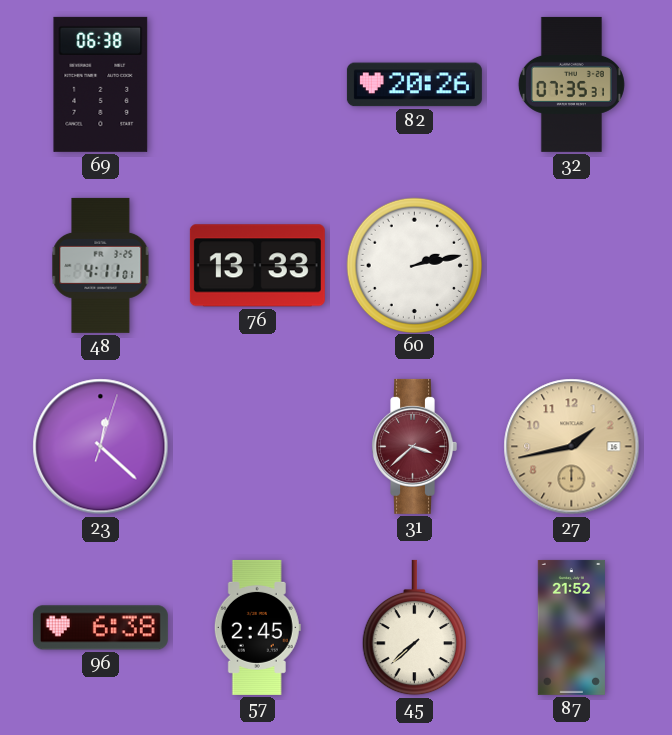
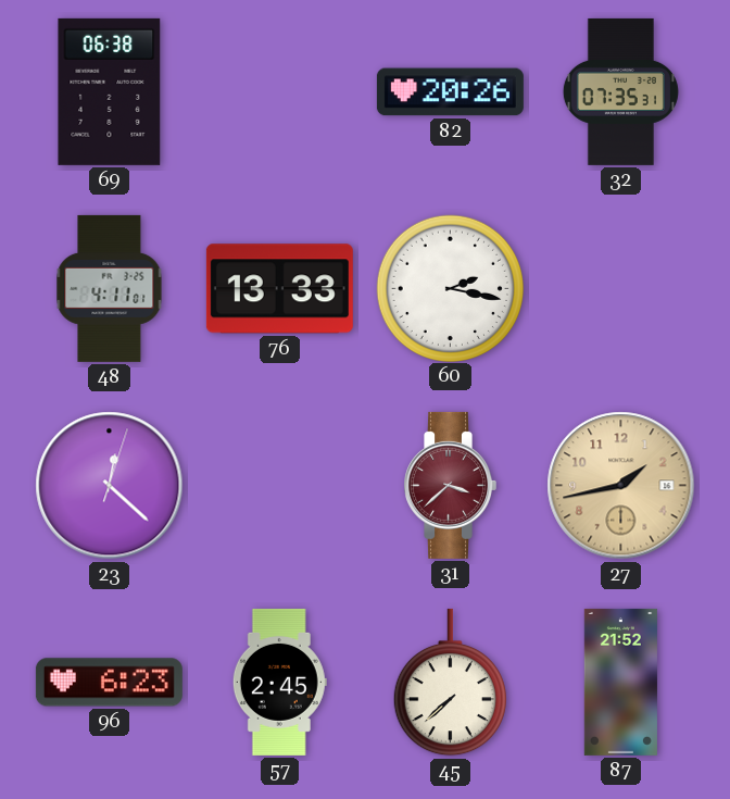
60: 2:13 -> 2:17 (450, 288)
96: 6:38 -> 6:23 (109, 683)
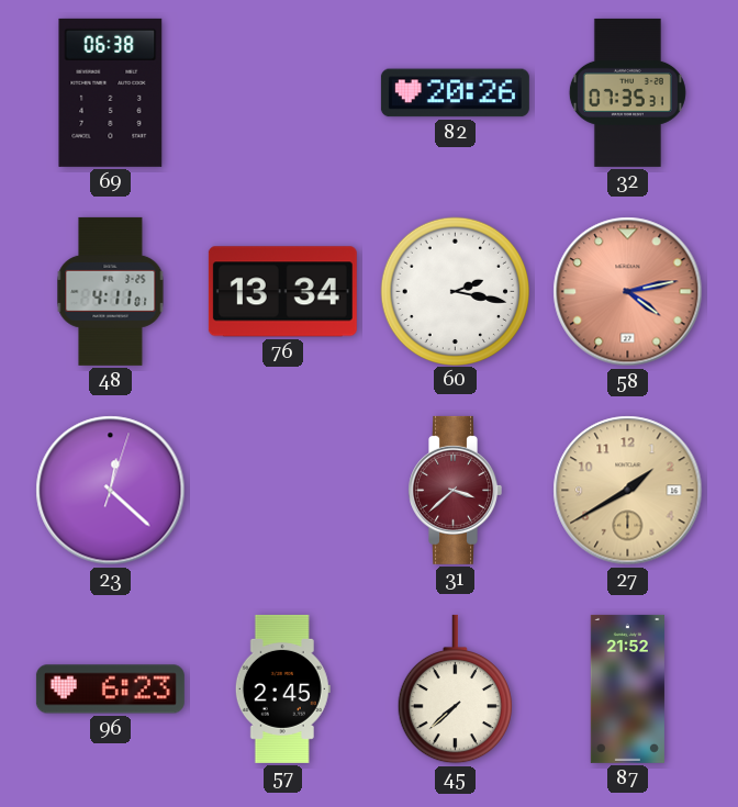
76: 13:33 -> 13:34 (282, 292)
58: none -> 4:13 (628, 292)
27: 1:43 -> 1:40 (628, 491)
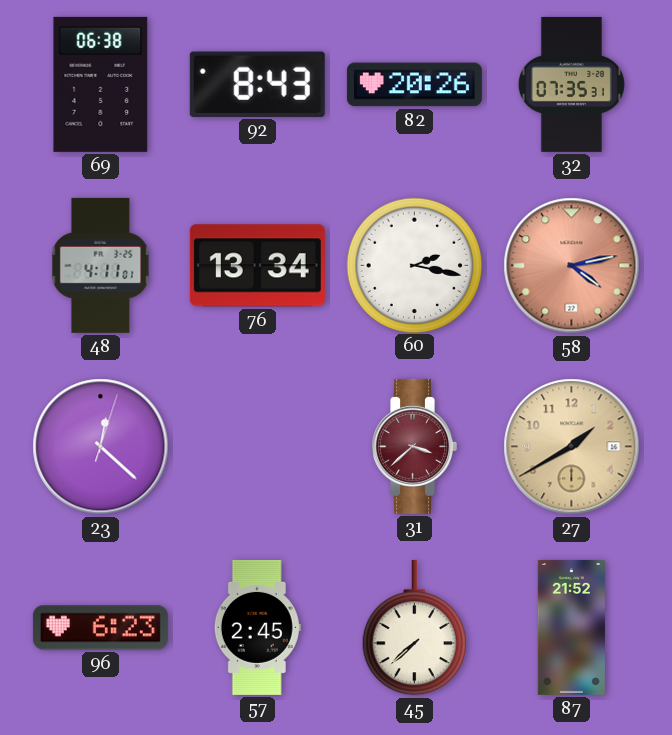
92: none -> 8:43 (257, 84)
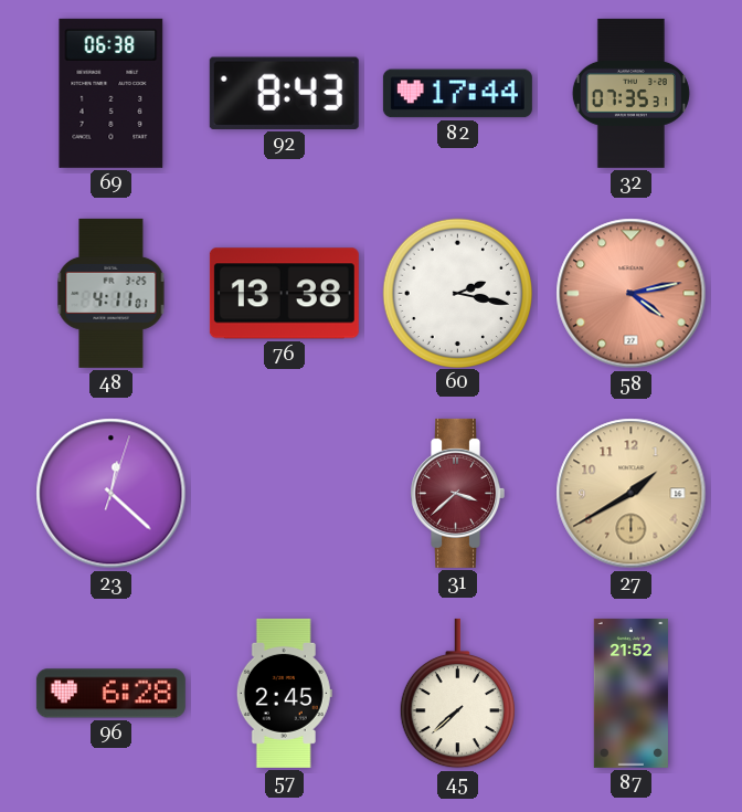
82: 20:26 -> 17:44 (457, 94)
76: 13:34 -> 13:38 (284, 294)
96: 6:23 -> 6:28 (110, 694)
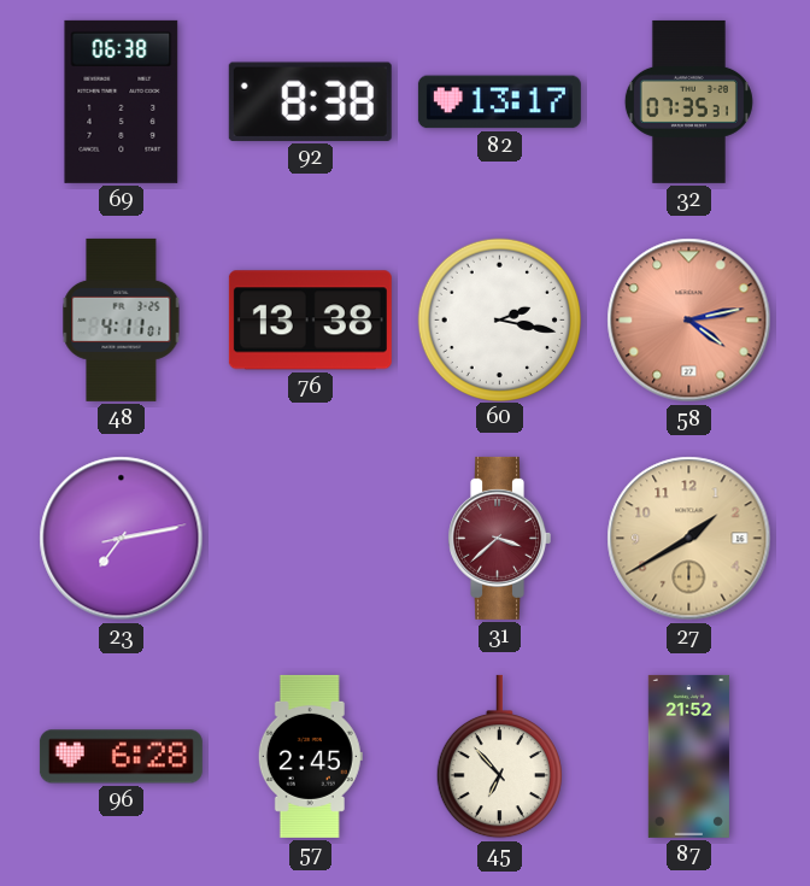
92: 8:43 -> 8:38 (310, 101)
82: 17:44 -> 13:17 (499, 102)
23: 12:22 -> 7:13 (122, 539)
45: 7:38 -> 6:53 (499, 757)
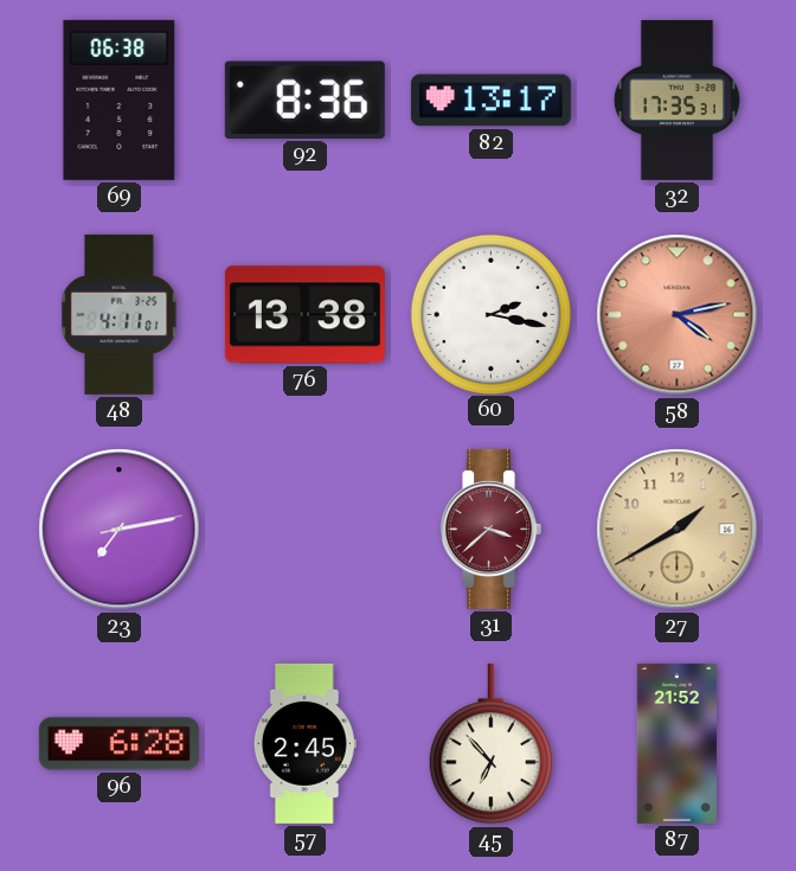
92: 8:38 -> 8:36 (304, 100)
32: 07:35 -> 17:35 (676, 100)
